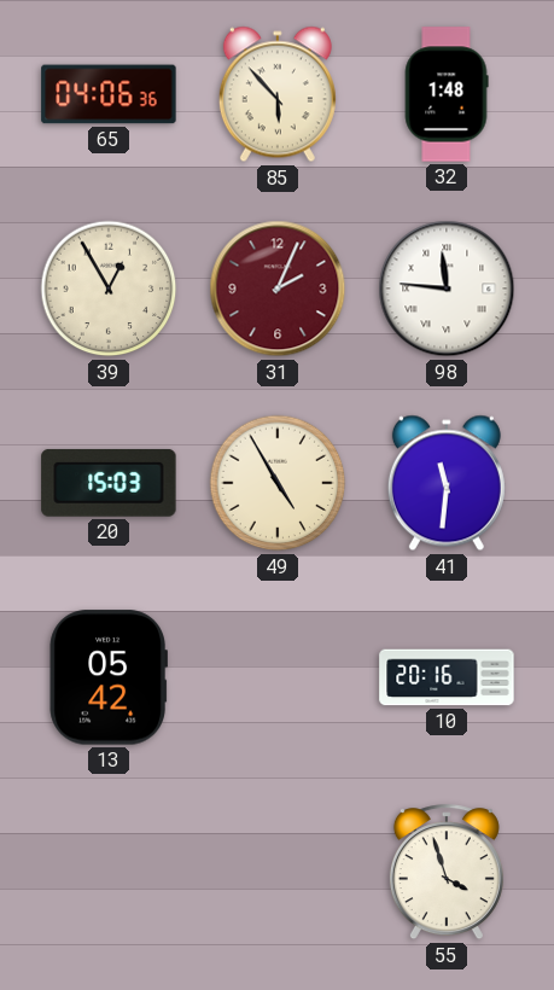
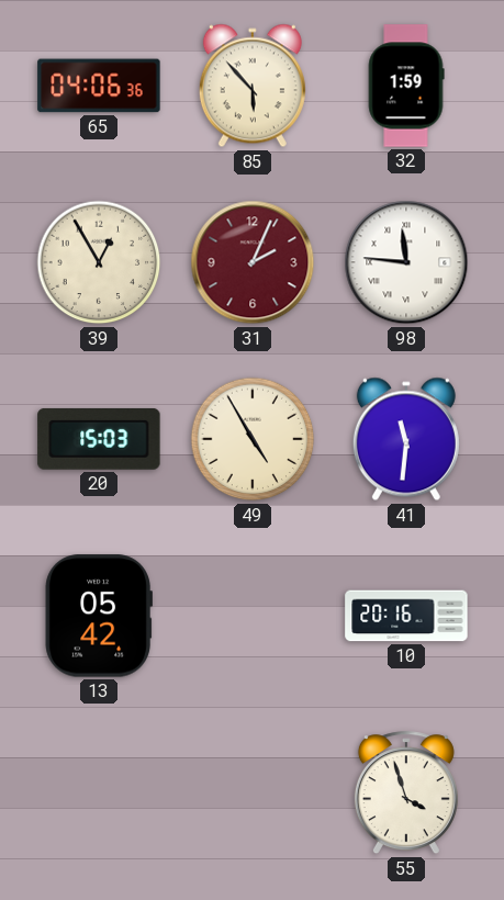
32: 1:48 -> 1:59 (406, 86)
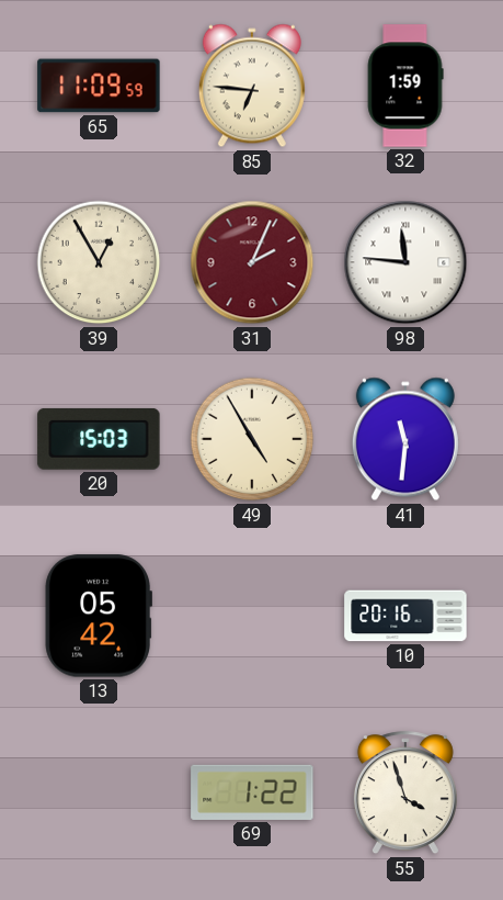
65: 04:06 -> 11:09 (99, 86)
85: 5:53 -> 6:46 (252, 86)
69: none -> 1:22 (252, 792)
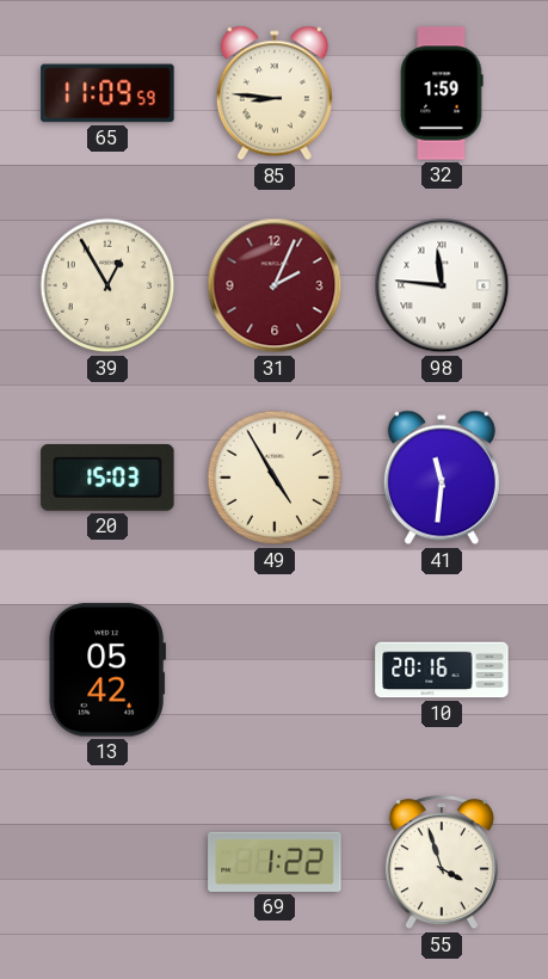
85: 6:46 -> 8:46 (275, 93)
